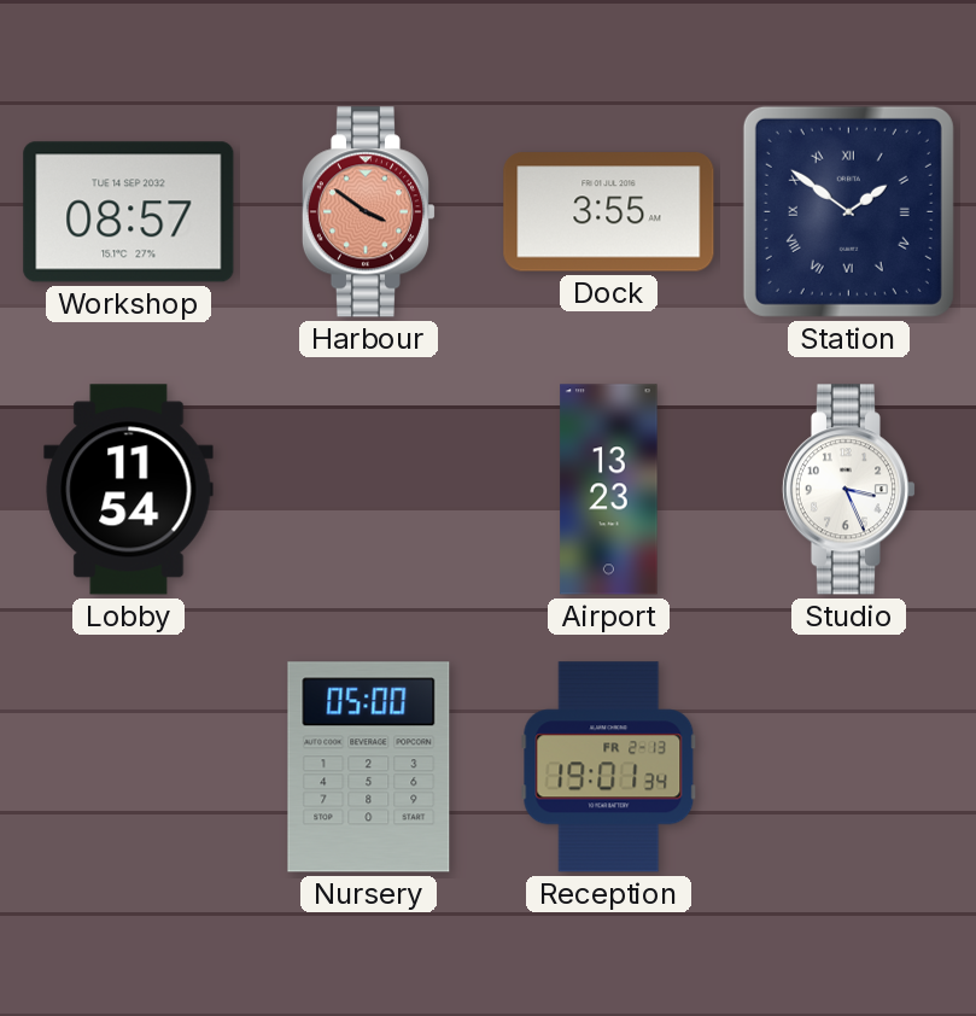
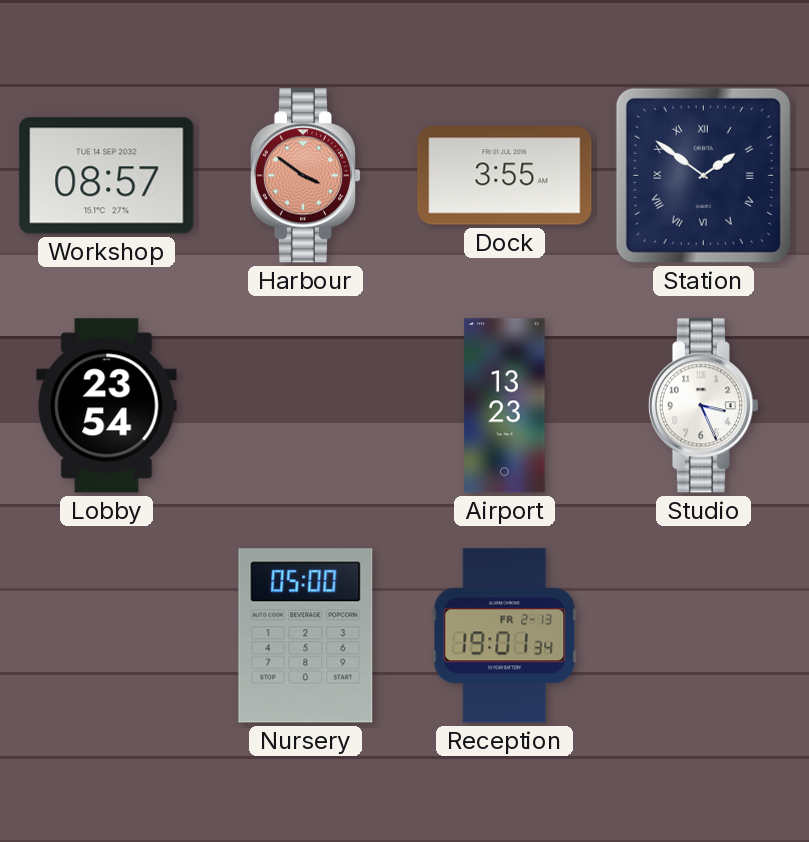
Lobby: 11:54 -> 23:54 (107, 406)
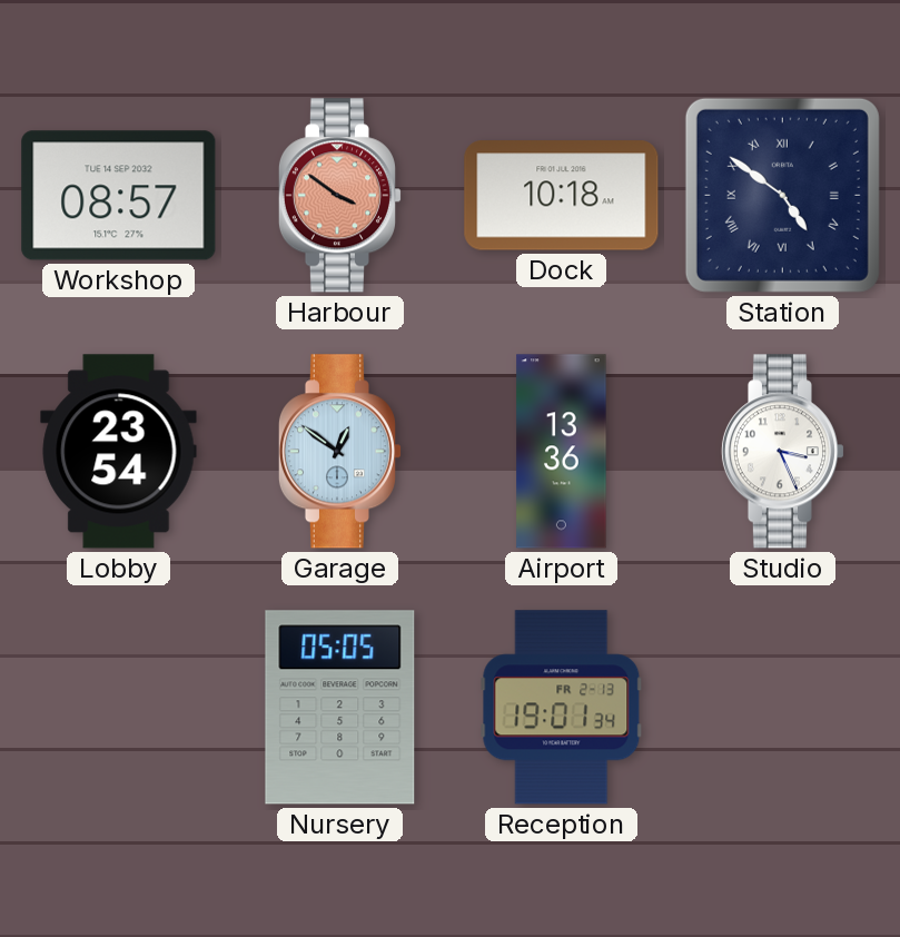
Dock: 3:55 -> 10:18 (562, 196)
Station: 1:51 -> 4:51 (782, 195)
Garage: none -> 12:51 (339, 452)
Airport: 13:23 -> 13:36 (562, 452)
Nursery: 05:00 -> 05:05 (340, 708)
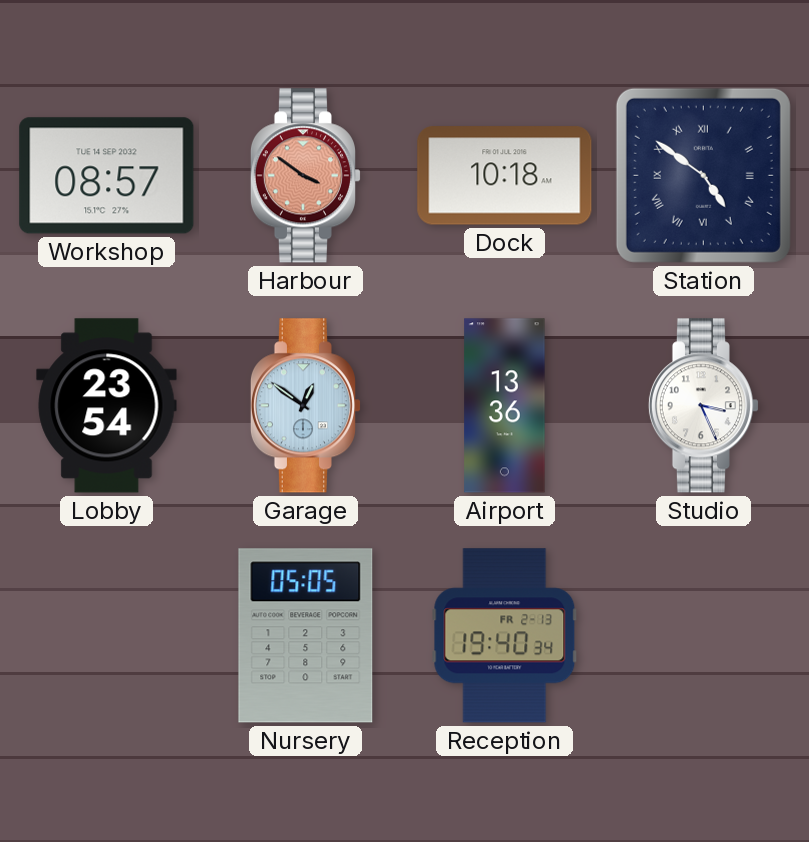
Reception: 19:01 -> 19:40 (505, 636)
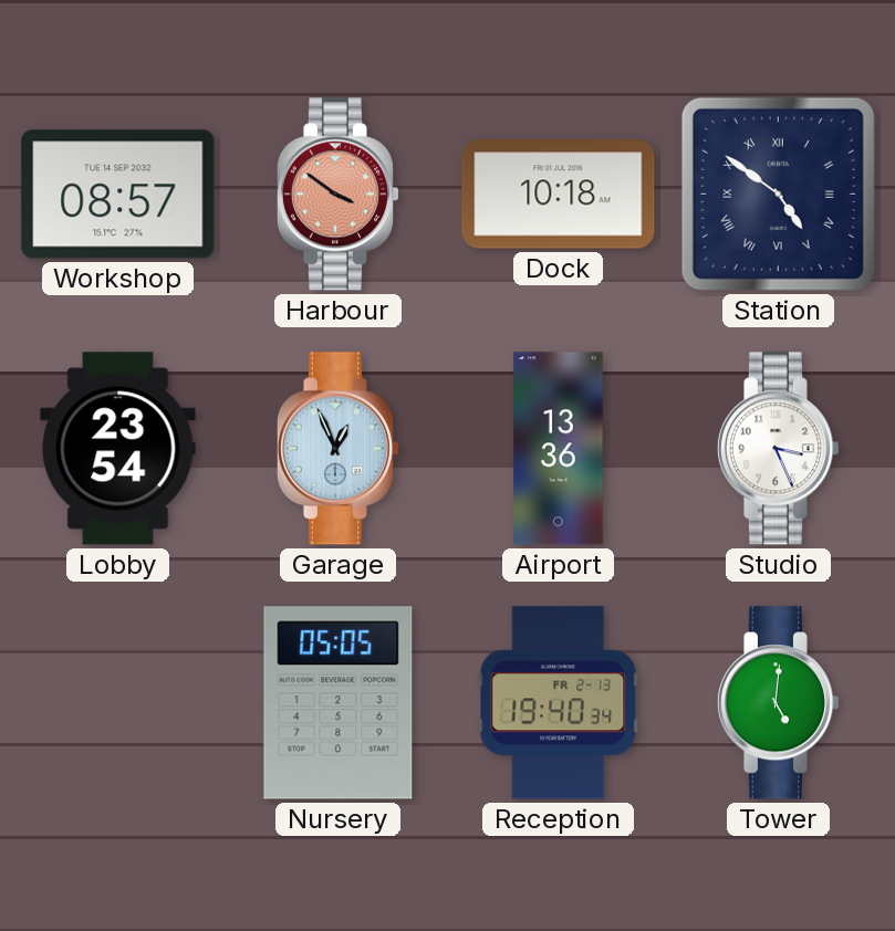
Garage: 12:51 -> 12:56 (337, 449)
Tower: none -> 5:01 (778, 703)
